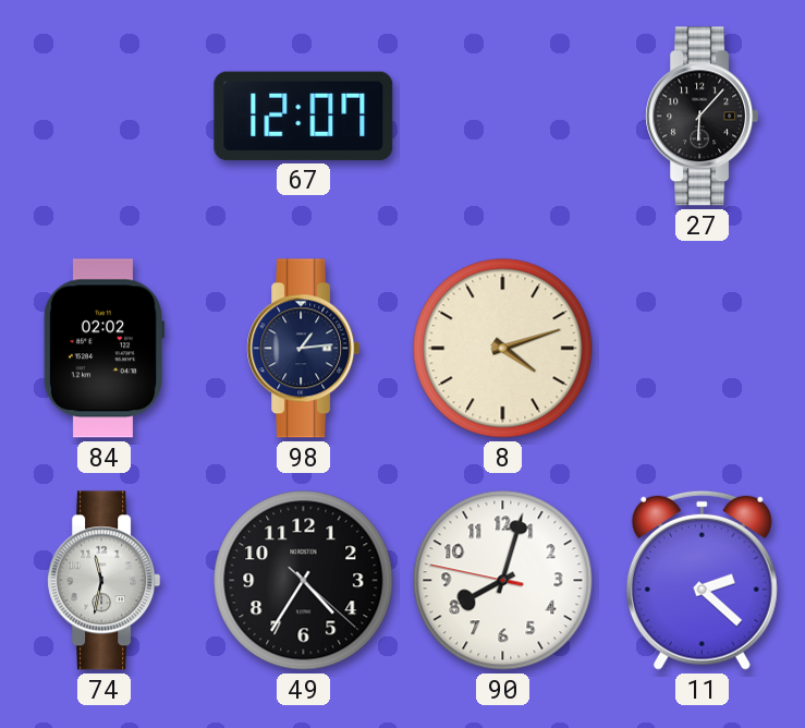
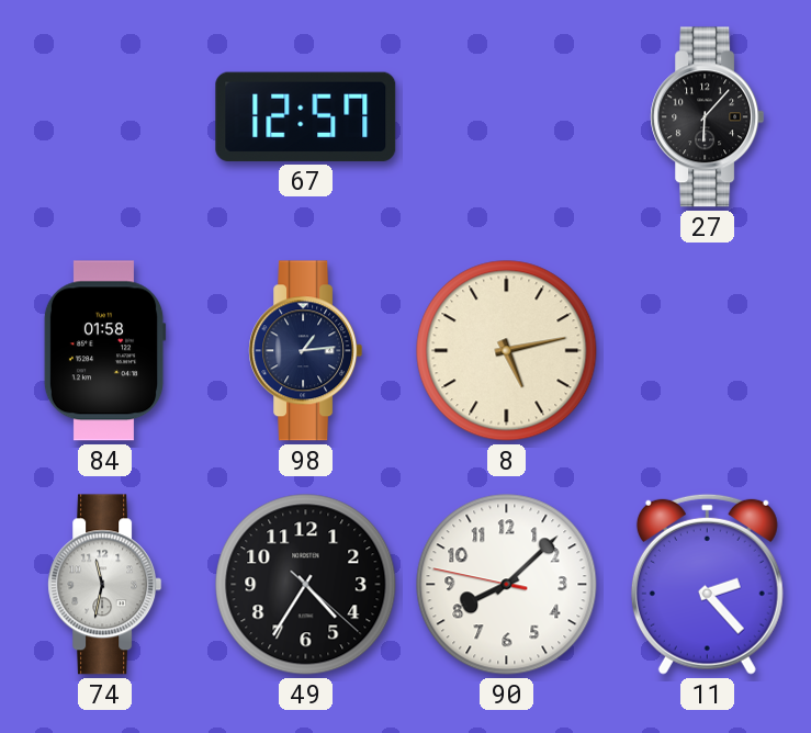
67: 12:07 -> 12:57 (306, 116)
84: 02:02 -> 01:58 (104, 351)
8: 4:12 -> 5:13 (507, 351)
90: 8:02 -> 8:07 (507, 585)
11: 2:22 -> 2:23 (707, 584)
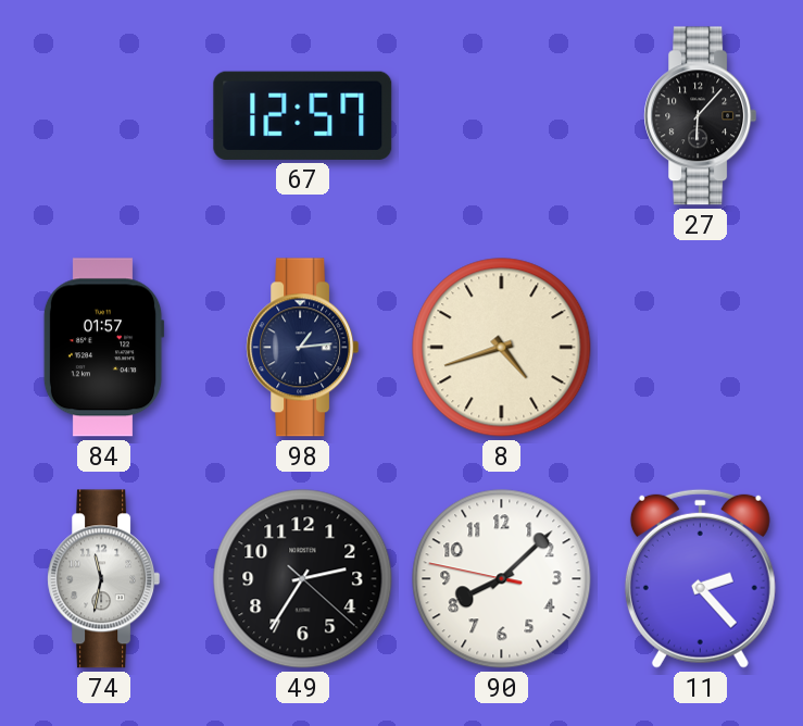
84: 01:58 -> 01:57 (103, 348)
8: 5:13 -> 4:42 (502, 348)
49: 4:35 -> 2:35 (303, 579)
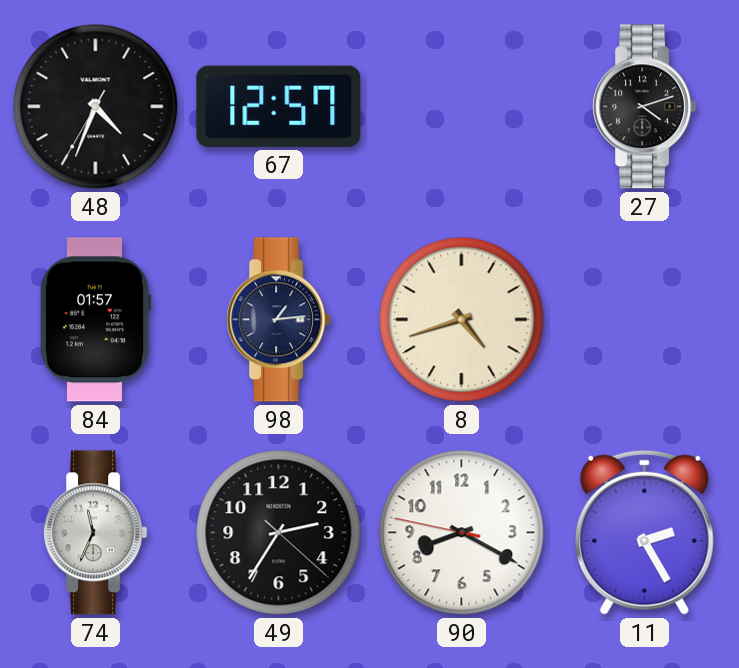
48: none -> 4:33 (96, 107)
27: 6:07 -> 4:12 (645, 107)
74: 11:32 -> 11:34 (96, 533)
90: 8:07 -> 8:19 (462, 533)
11: 2:23 -> 2:25 (644, 532)
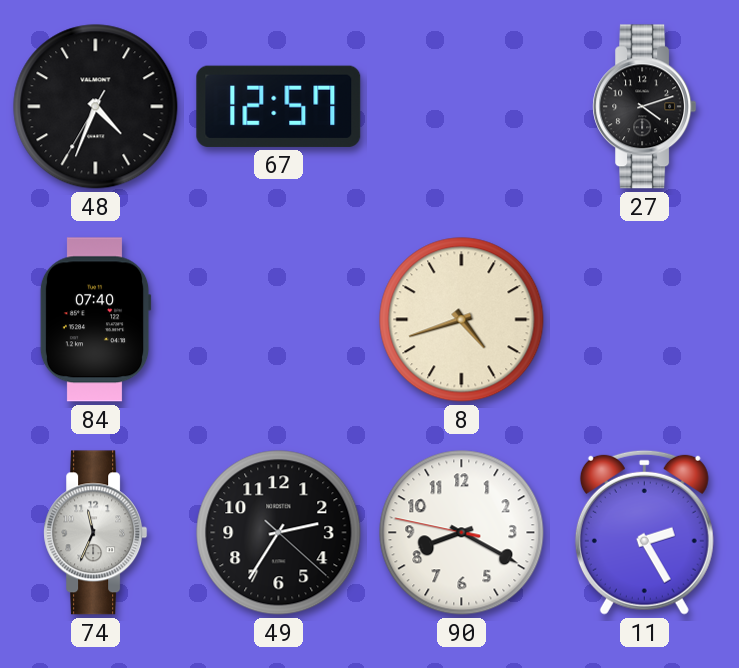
84: 01:57 -> 07:40 (95, 320)
98: 1:14 -> none (279, 320)
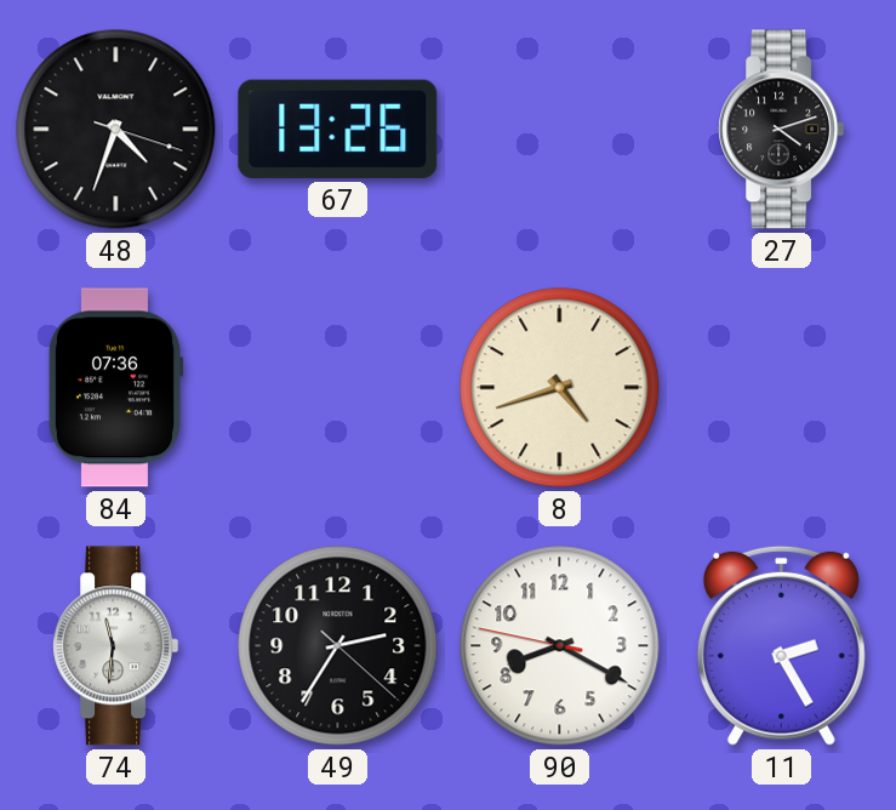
48: 4:33:35 -> 4:33:18 (116, 130)
67: 12:57 -> 13:26 (338, 129)
84: 07:40 -> 07:36 (115, 388)
74: 11:34 -> 11:31 (116, 646)
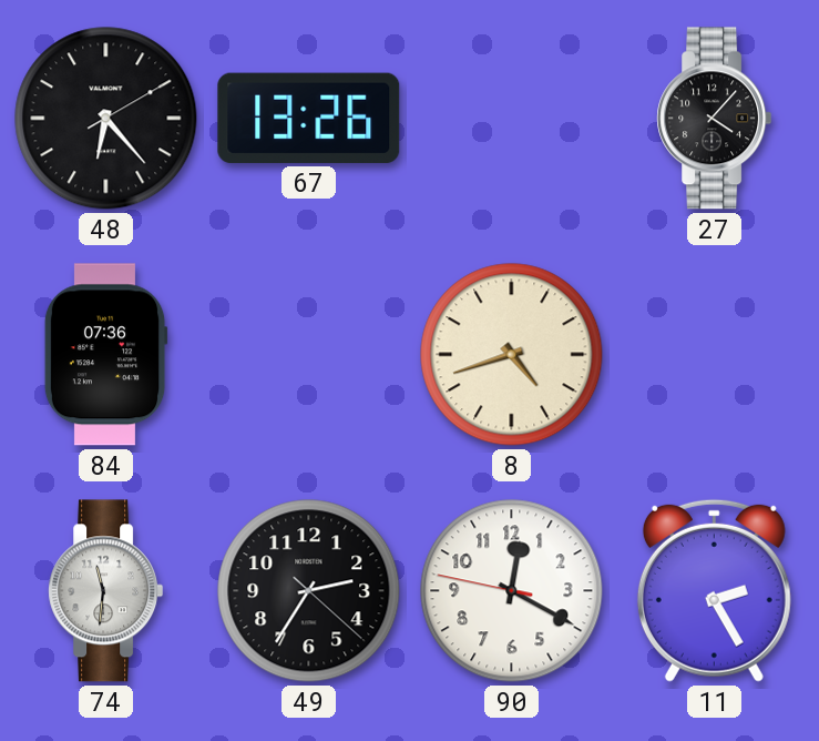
48: 4:33 -> 6:23 (106, 119)
27: 4:12 -> 4:07 (715, 119)
90: 8:19 -> 12:19 (512, 591)
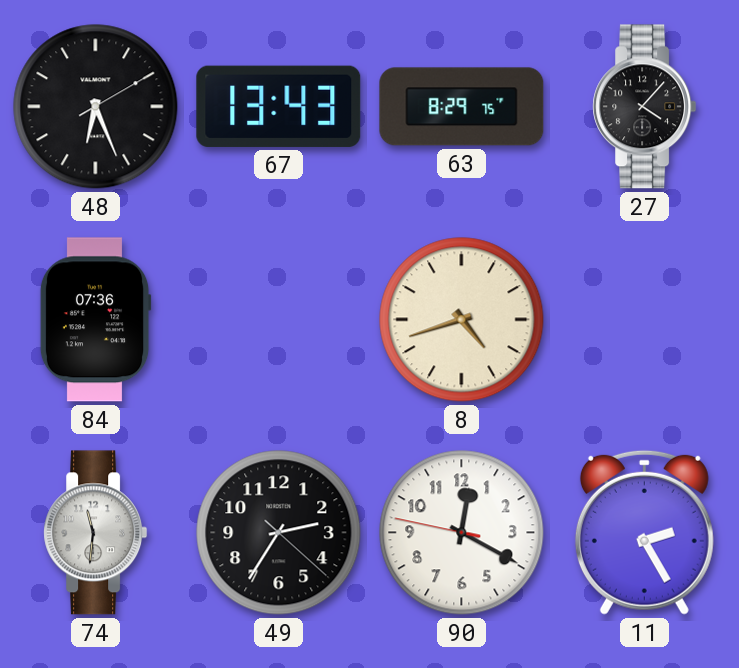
48: 6:23 -> 6:26 (96, 107)
67: 13:26 -> 13:43 (279, 106)
63: none -> 8:29 (462, 107)
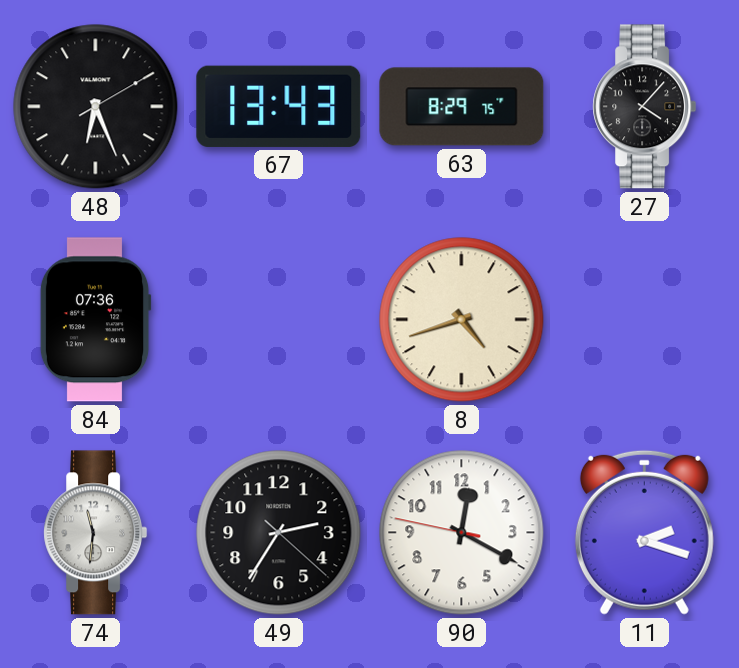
11: 2:25 -> 2:18 (644, 532)
